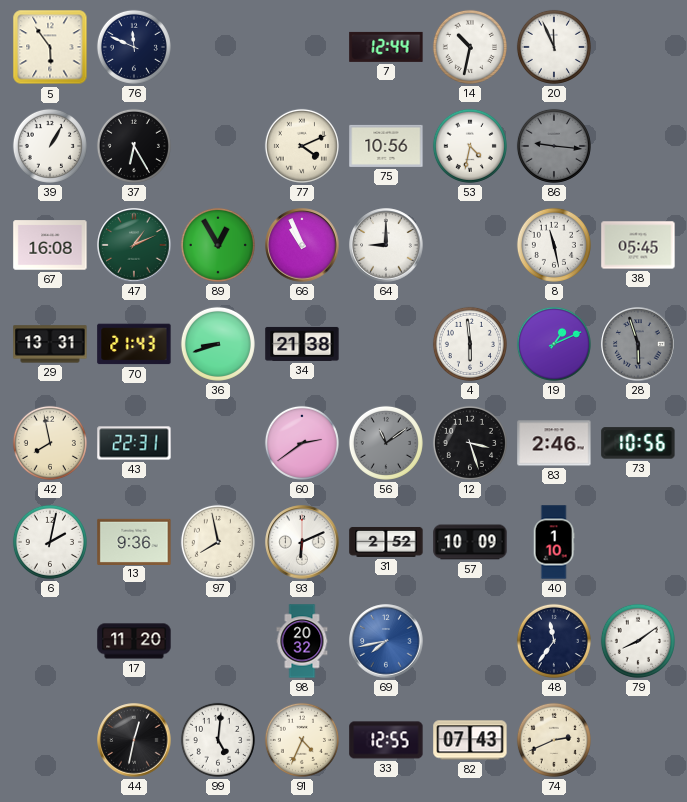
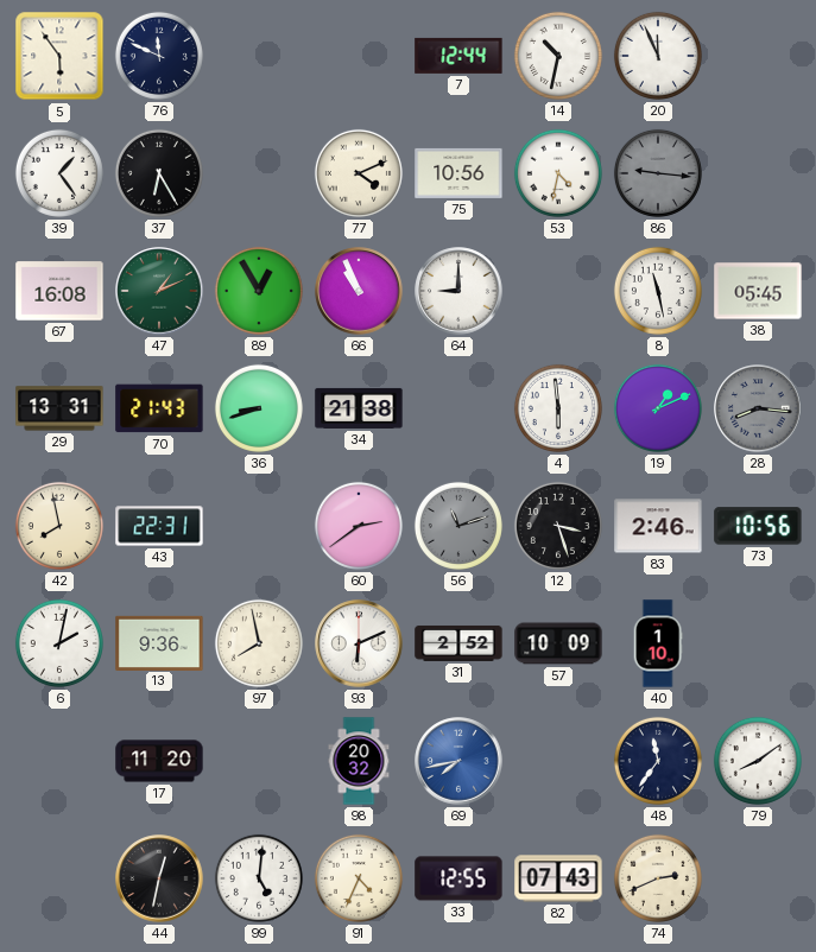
39: 1:05 -> 1:24 (59, 173)
28: 5:57 -> 8:16 (758, 408)
56: 11:09 -> 11:12 (458, 526)
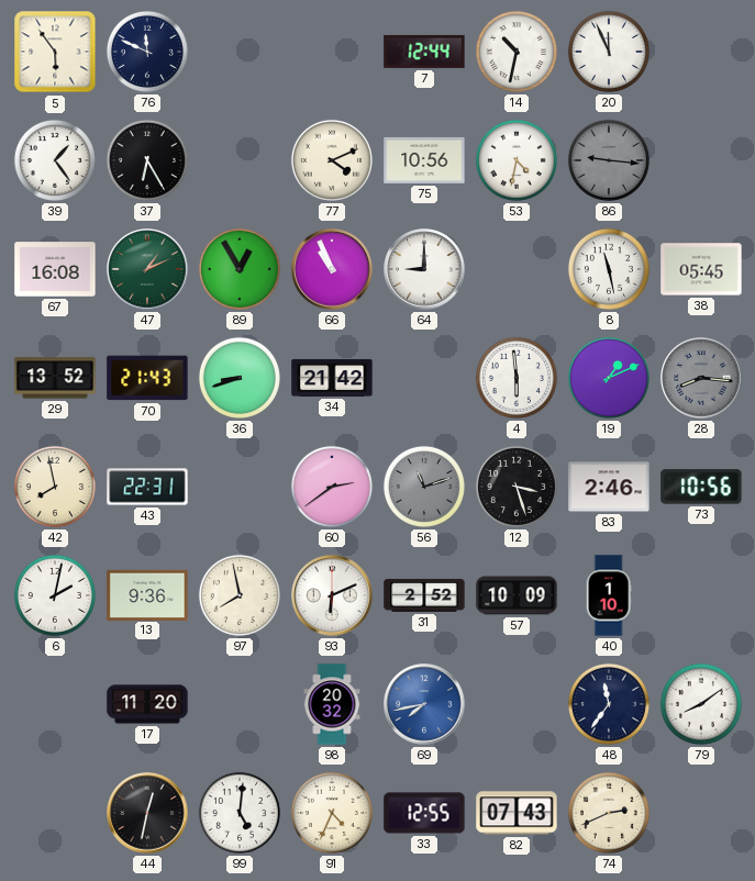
29: 13:31 -> 13:52 (55, 378)
34: 21:38 -> 21:42 (332, 378)
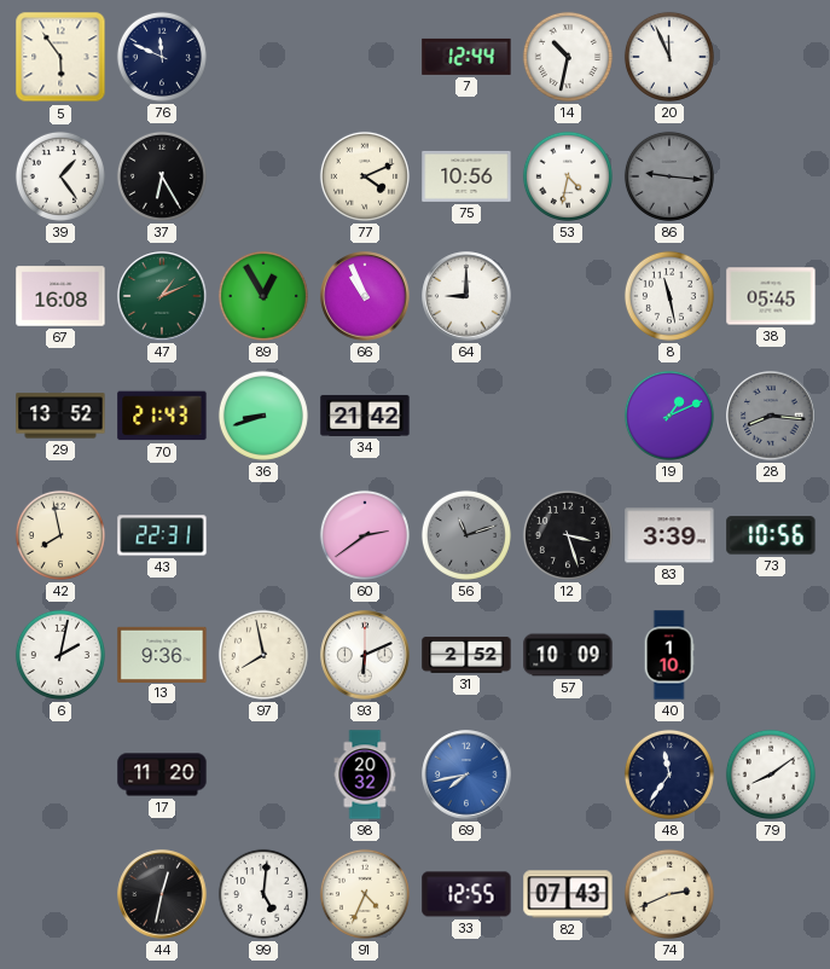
4: 5:59 -> none (517, 378)
83: 2:46 -> 3:39 (669, 535)
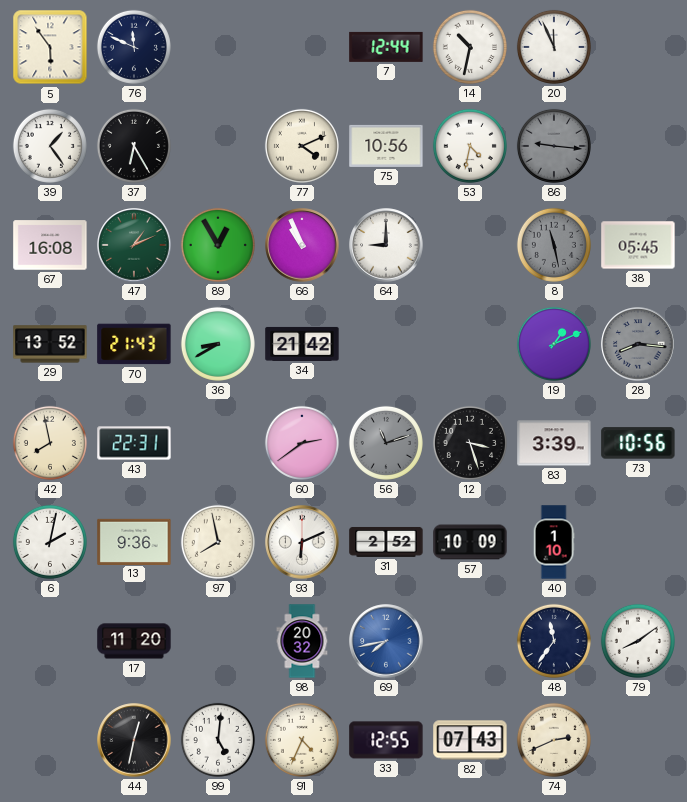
8 dial: white -> grey (554, 245)
36: 8:42 -> 8:40 (218, 344)
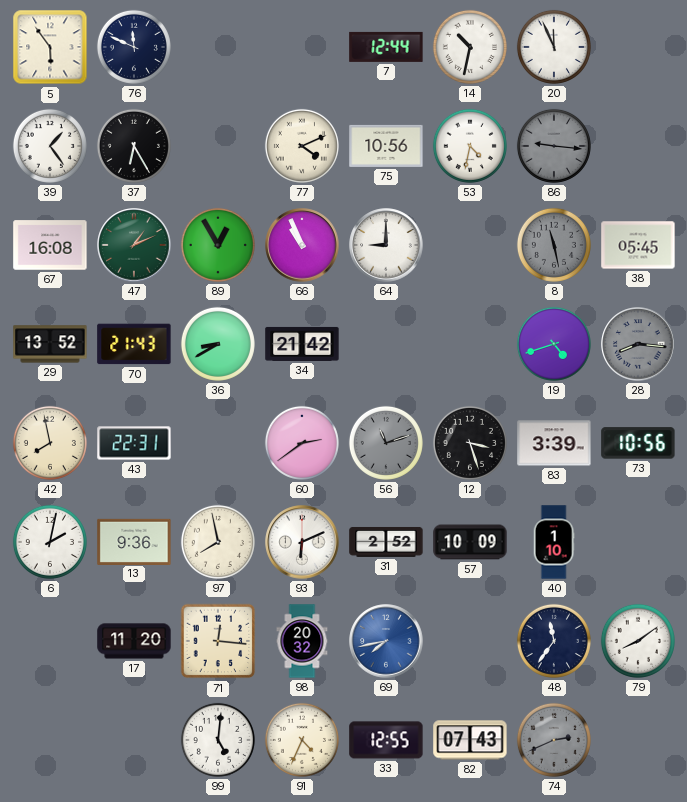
19: 1:11 -> 4:42 (554, 344)
71: none -> 12:16 (218, 641)
44: 12:32 -> none (134, 740)
74 dial: cream -> grey (554, 740)
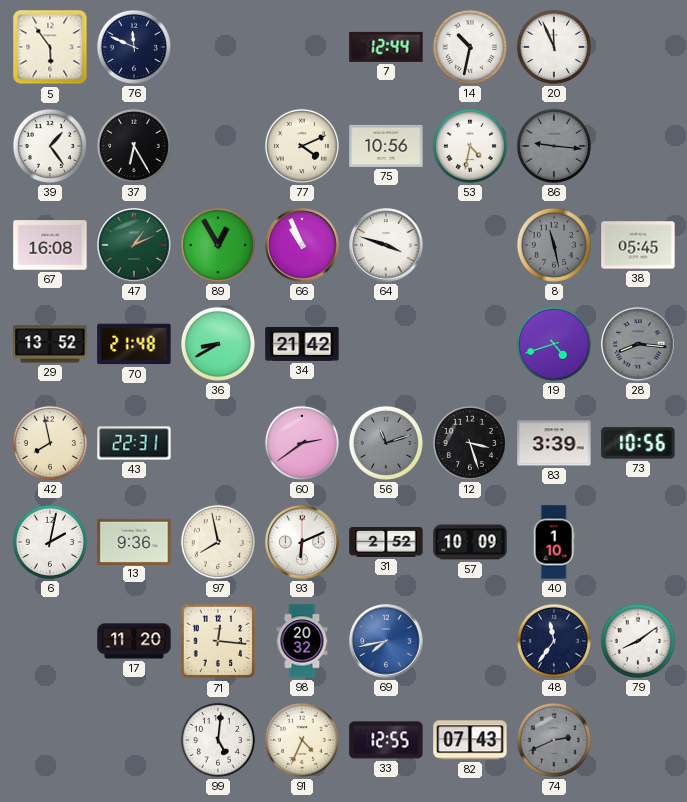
64: 9:00 -> 3:48 (386, 245)
70: 21:43 -> 21:48 (134, 344)
